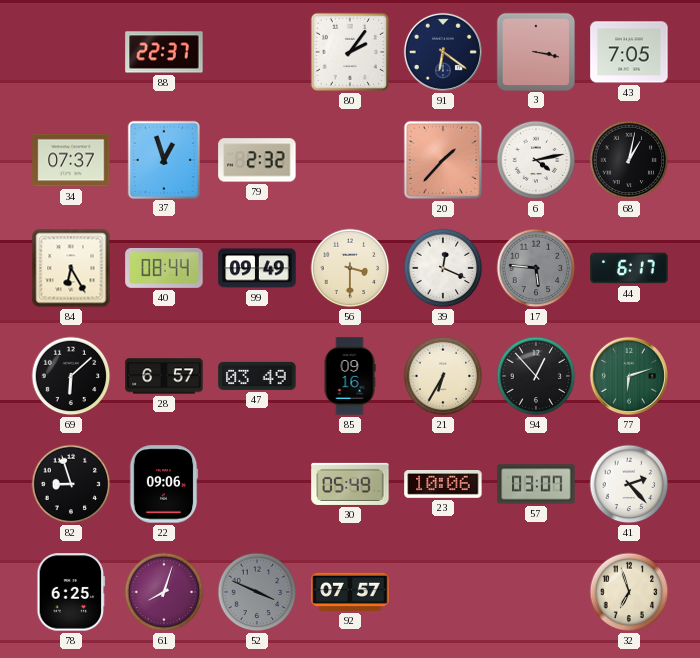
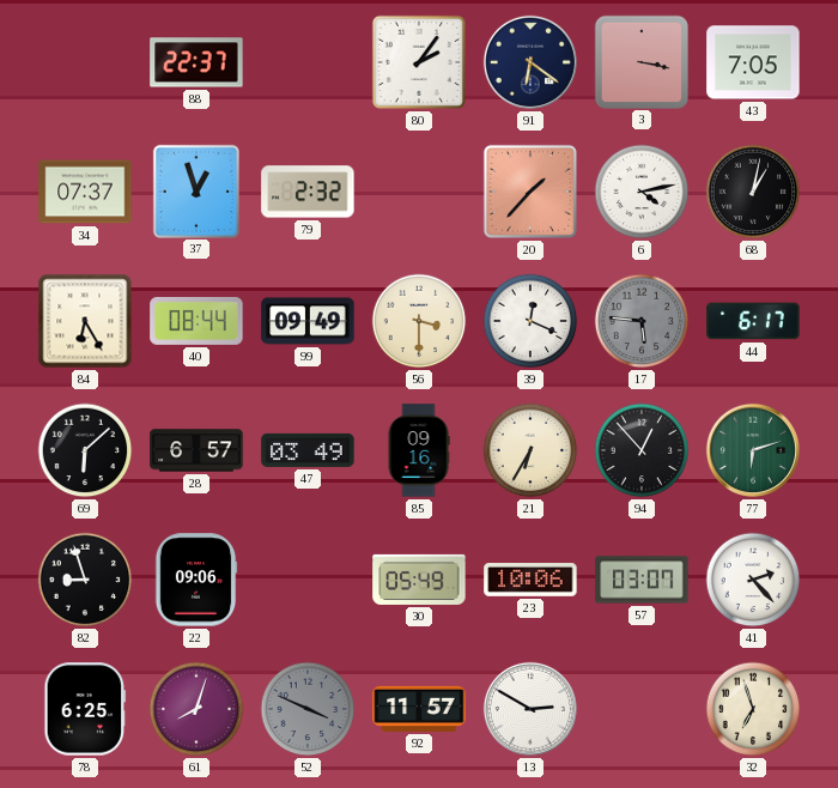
92: 07:57 -> 11:57 (419, 709)
13: none -> 2:50 (530, 709)
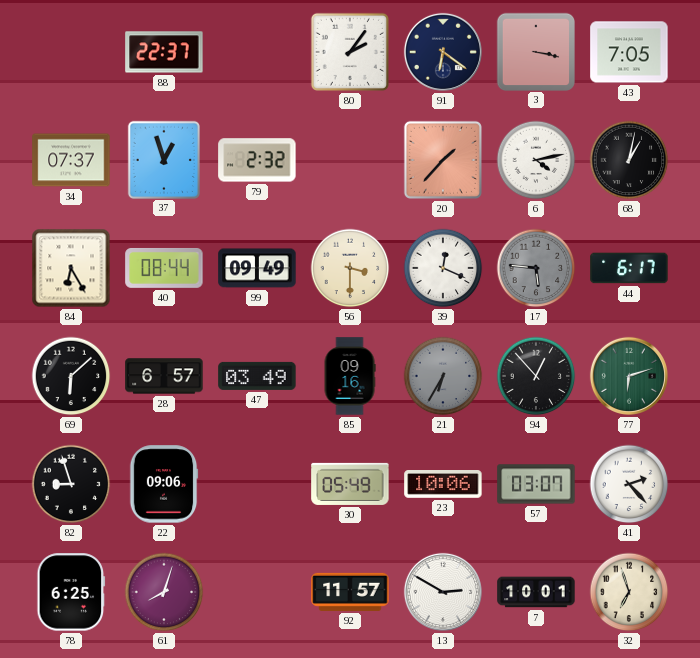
21 dial: cream -> grey (443, 376)
52: 3:49 -> none (308, 709)
7: none -> 10:01 (536, 592)
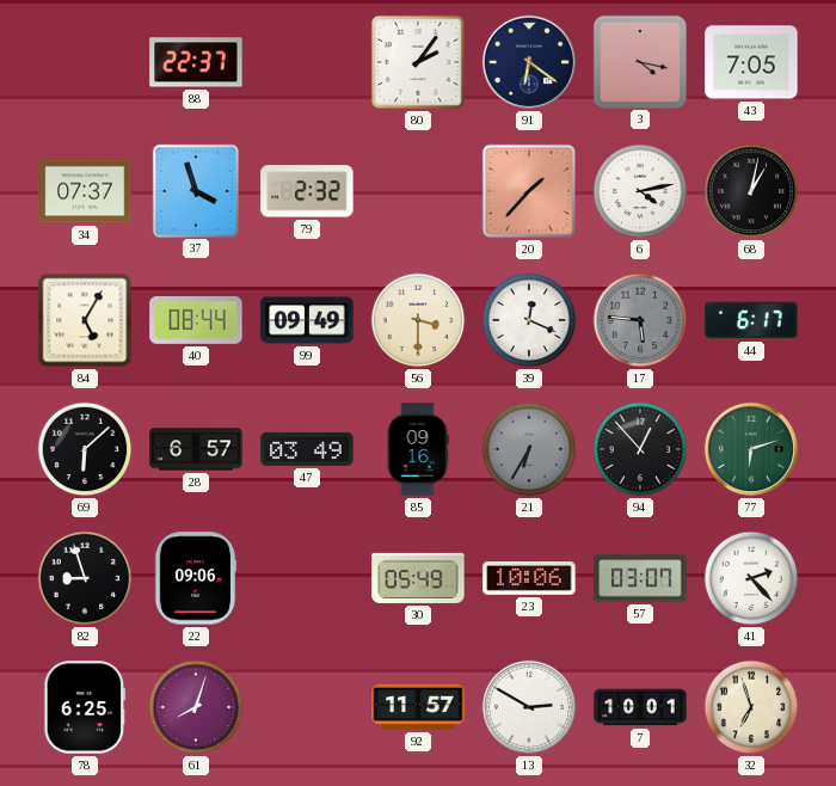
3: 3:17 -> 4:17 (639, 61)
37: 12:57 -> 3:57 (195, 190)
84: 6:25 -> 5:05 (85, 320)
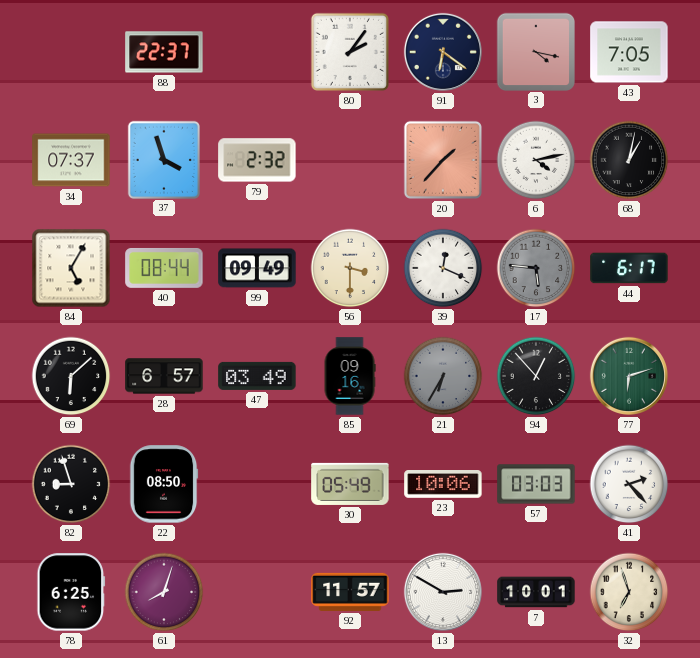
22: 09:06 -> 08:50 (164, 484)
57: 03:07 -> 03:03 (536, 484)
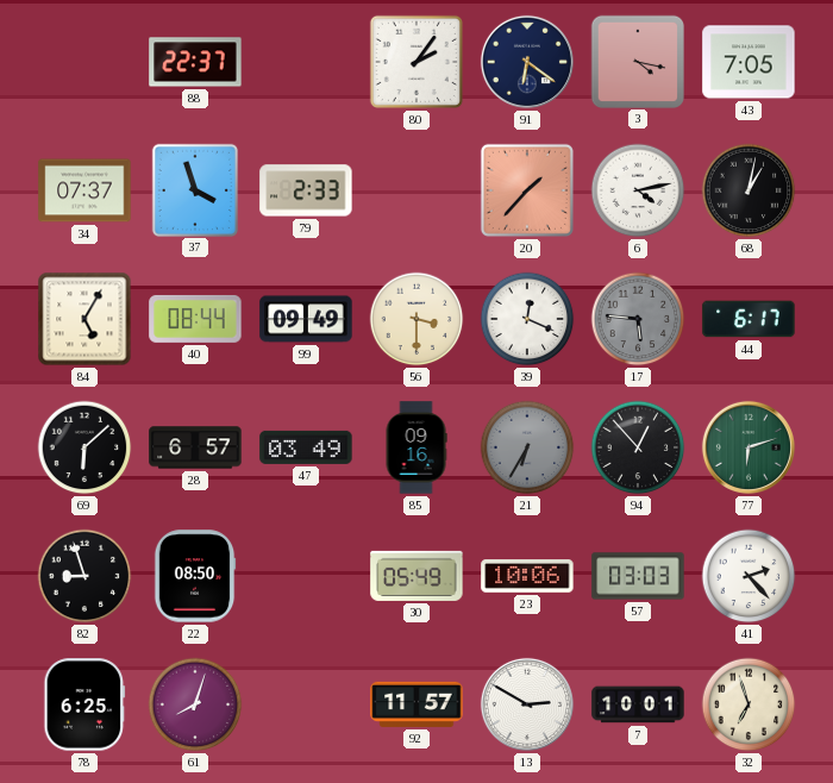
79: 2:32 -> 2:33 (306, 190)
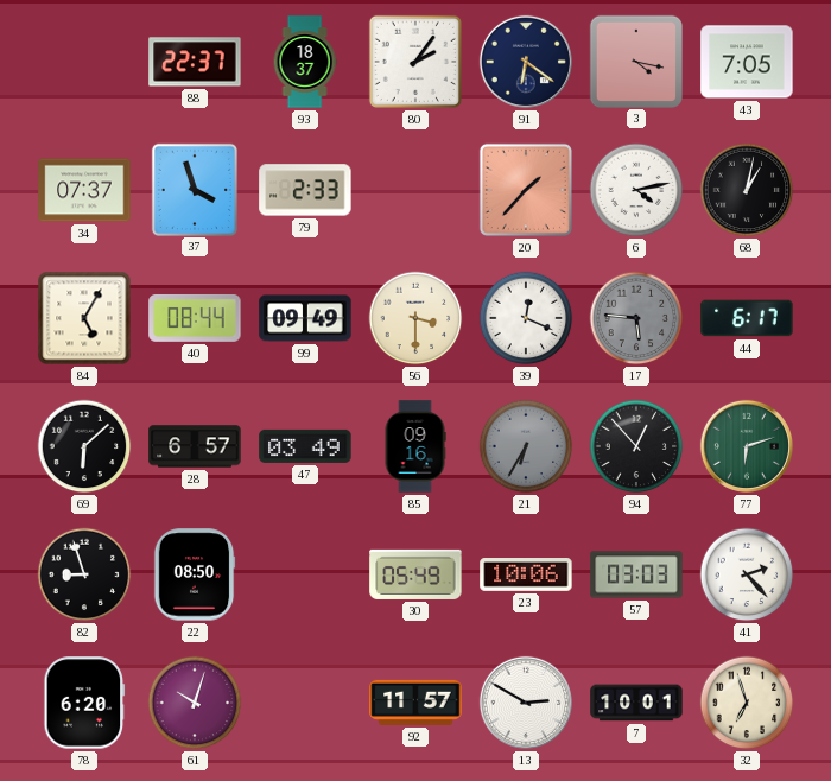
93: none -> 18:37 (305, 62)
78: 6:25 -> 6:20 (84, 703)
61: 8:03 -> 10:03 (195, 703)
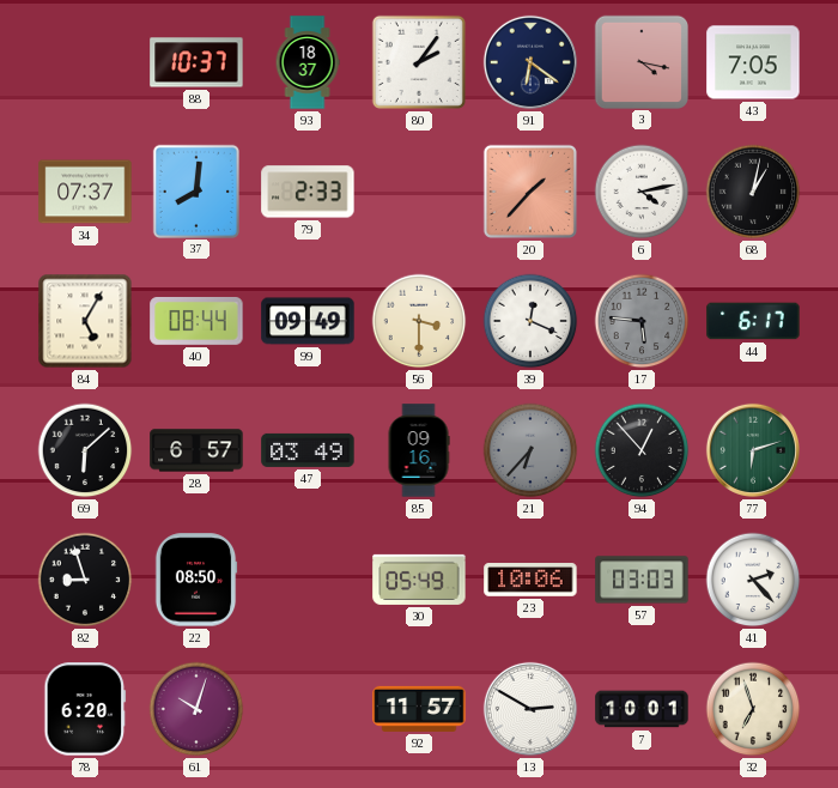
88: 22:37 -> 10:37 (196, 62)
37: 3:57 -> 8:01 (195, 190)
21: 6:35 -> 6:37 (530, 450)
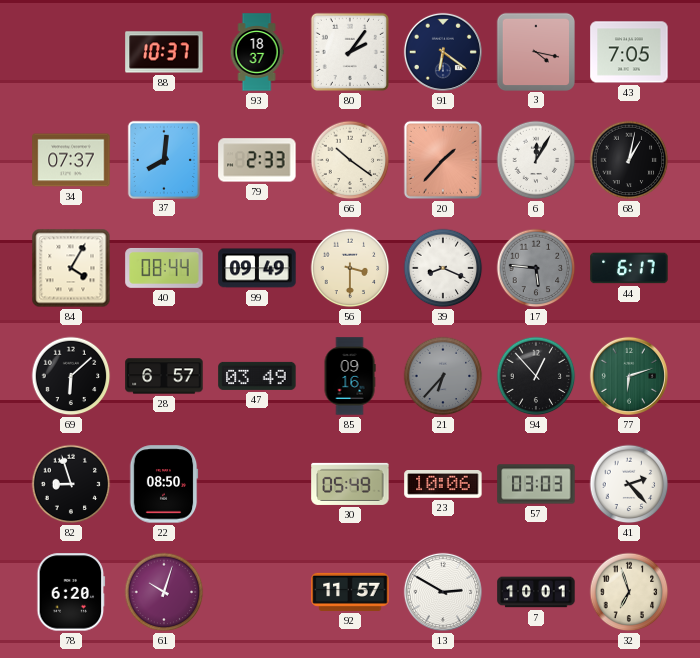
66: none -> 10:21 (350, 160)
6: 4:13 -> 12:05 (536, 160)
84: 5:05 -> 4:05 (71, 268)
39: 12:19 -> 8:19 (443, 268)
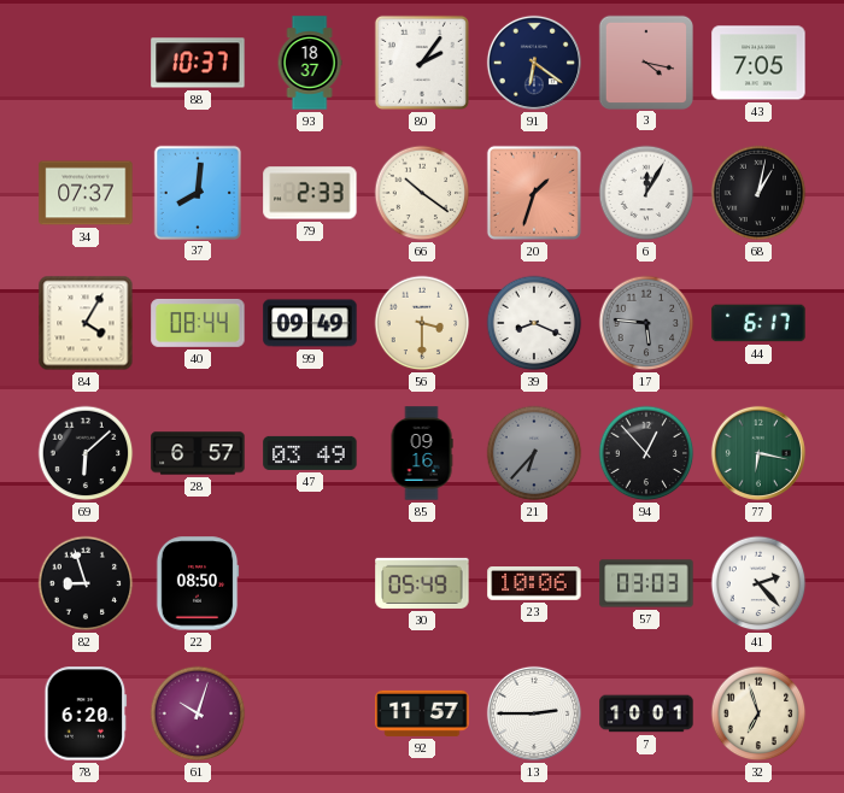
20: 1:37 -> 1:33 (534, 193)
77: 6:12 -> 6:17 (758, 453)
13: 2:50 -> 2:45 (534, 713)
